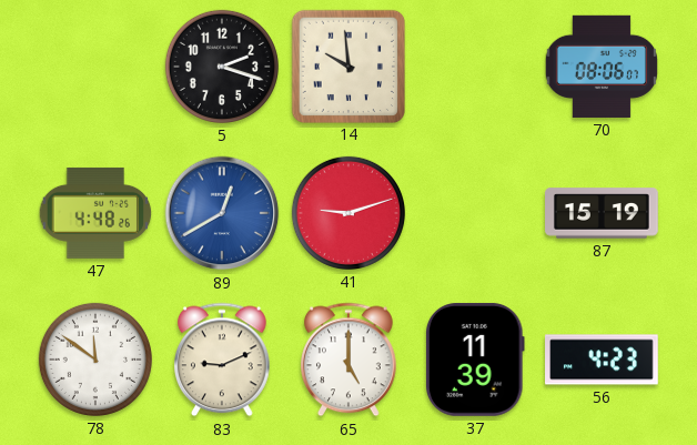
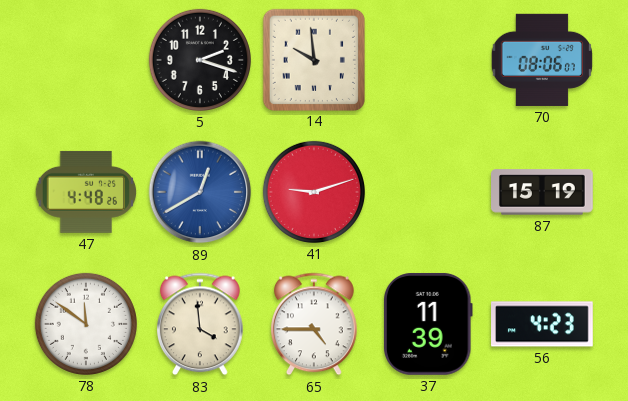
83: 9:11 -> 3:59 (201, 324)
65: 5:00 -> 4:45 (315, 324)
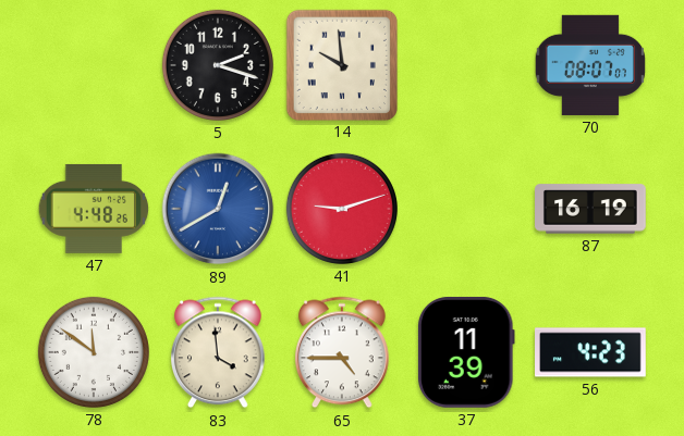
70: 08:06 -> 08:07 (590, 65)
87: 15:19 -> 16:19 (591, 209)
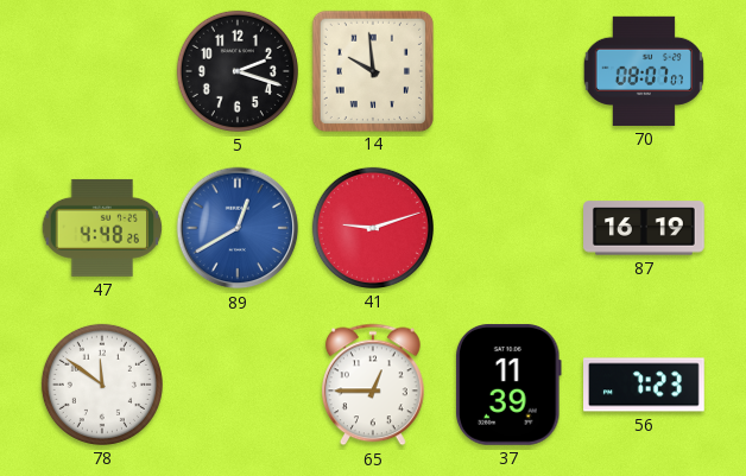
83: 3:59 -> none (219, 352)
65: 4:45 -> 12:45 (374, 385)
56: 4:23 -> 7:23 (645, 385)
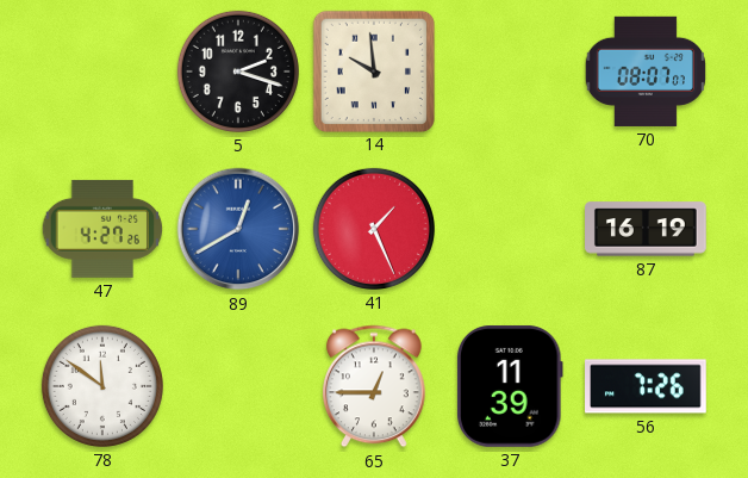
47: 4:48 -> 4:27 (102, 229)
41: 9:12 -> 1:26 (374, 229)
56: 7:23 -> 7:26 (647, 386)
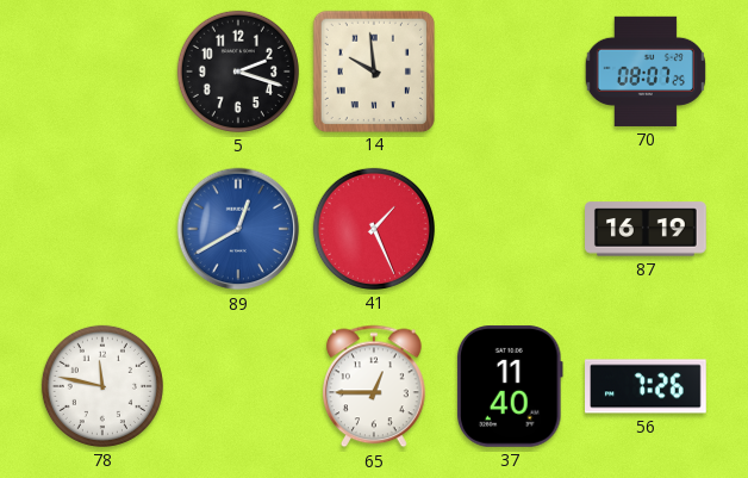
70: 08:07:07 -> 08:07:25 (646, 72)
47: 4:27 -> none (102, 229)
78: 11:51 -> 11:47 (102, 386)
37: 11:39 -> 11:40 (510, 386)
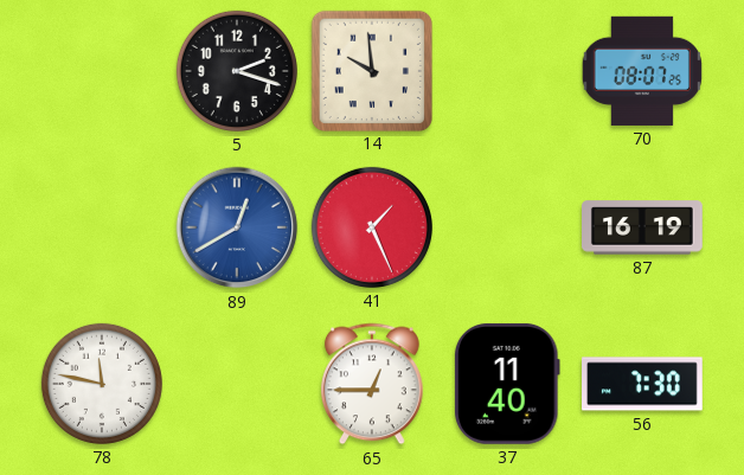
56: 7:26 -> 7:30 (643, 384)
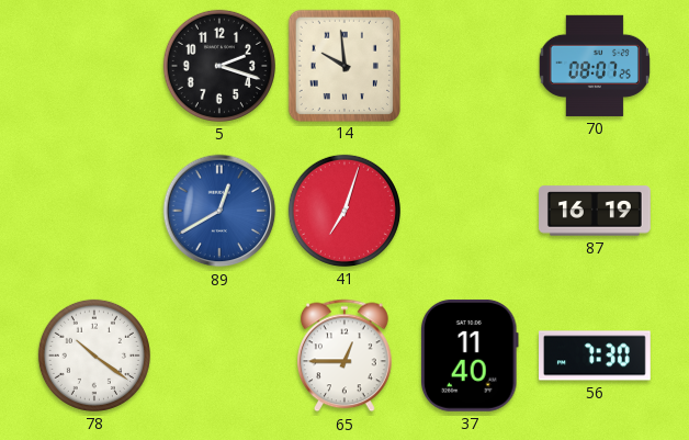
41: 1:26 -> 7:03 (344, 211)
78: 11:47 -> 10:21 (94, 356)
